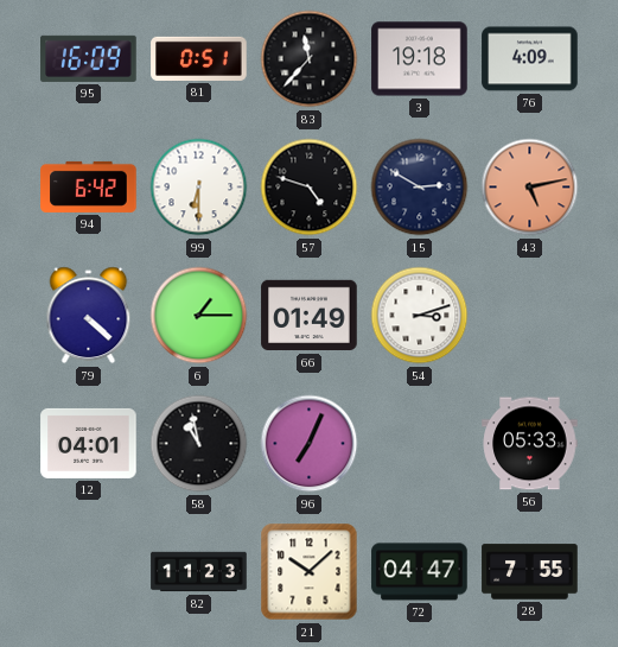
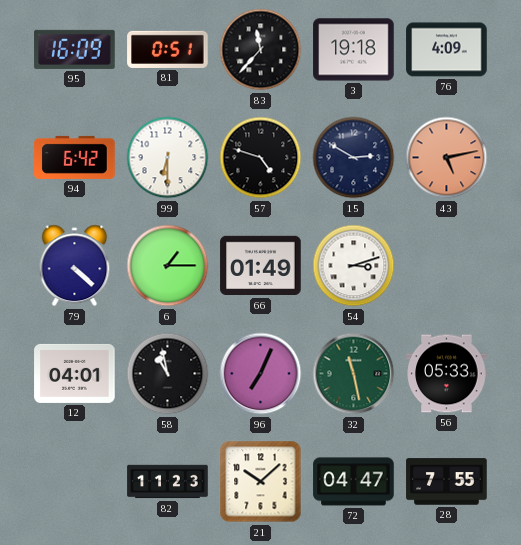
32: none -> 11:28 (354, 374)
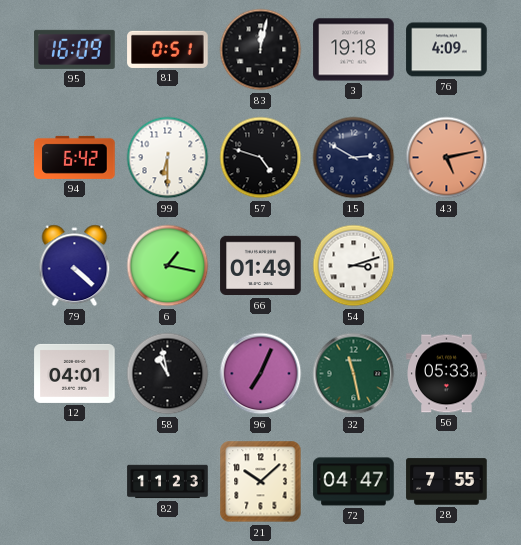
83: 11:37 -> 12:02 (261, 50)
6: 1:15 -> 1:17 (168, 266)
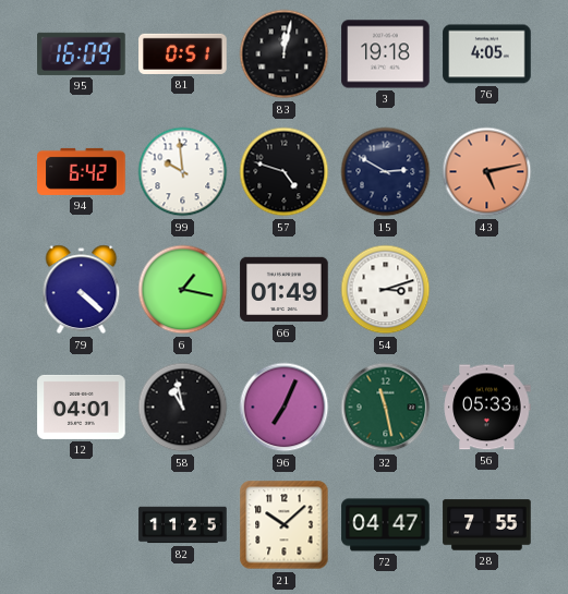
76: 4:09 -> 4:05 (487, 54)
99: 6:30 -> 9:59 (183, 172)
82: 11:23 -> 11:25 (183, 525)
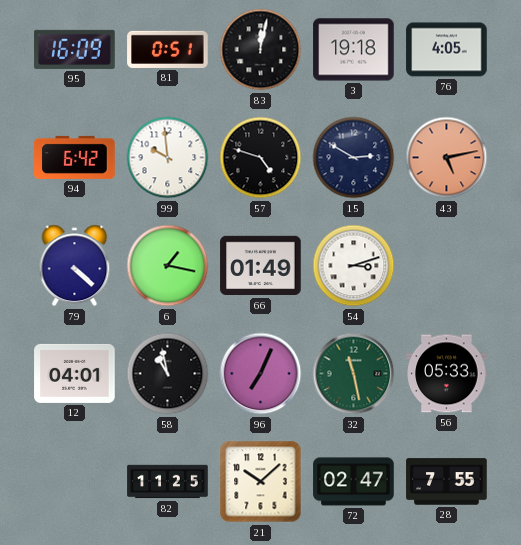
72: 04:47 -> 02:47 (354, 482)
